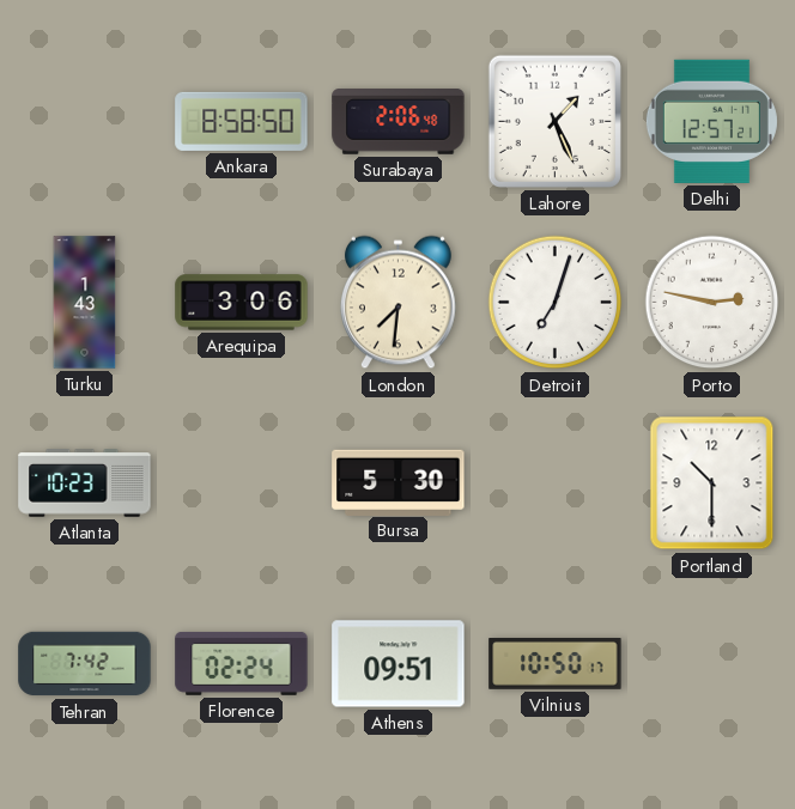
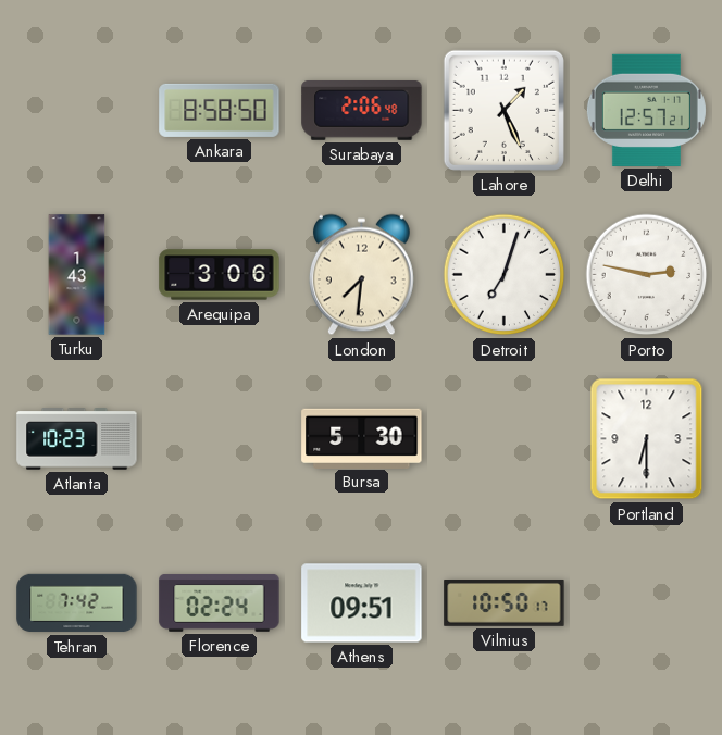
Portland: 10:30 -> 6:30 (647, 439)
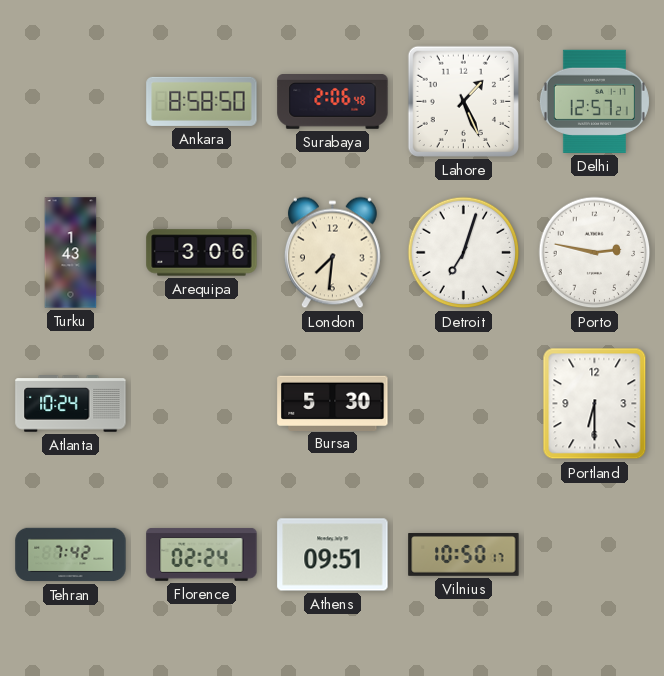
Atlanta: 10:23 -> 10:24 (71, 404)
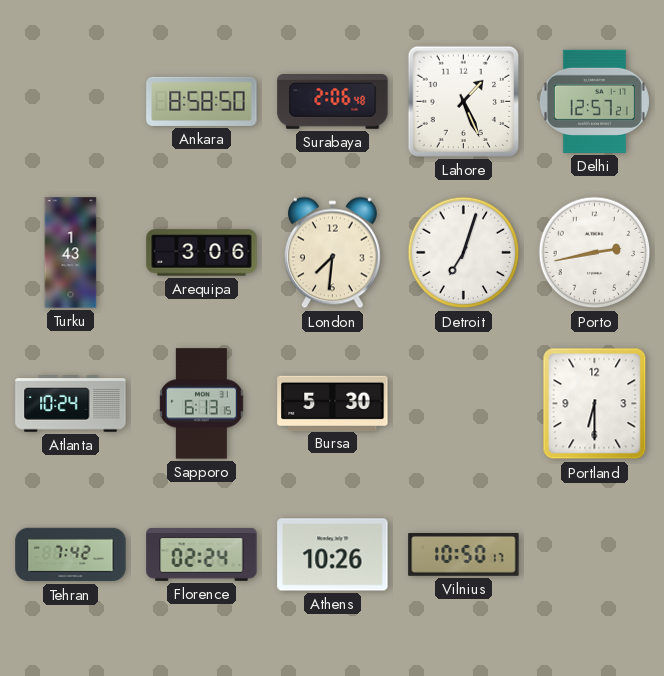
Porto: 2:47 -> 2:43 (595, 253)
Sapporo: none -> 6:13 (201, 404)
Athens: 09:51 -> 10:26 (333, 555)
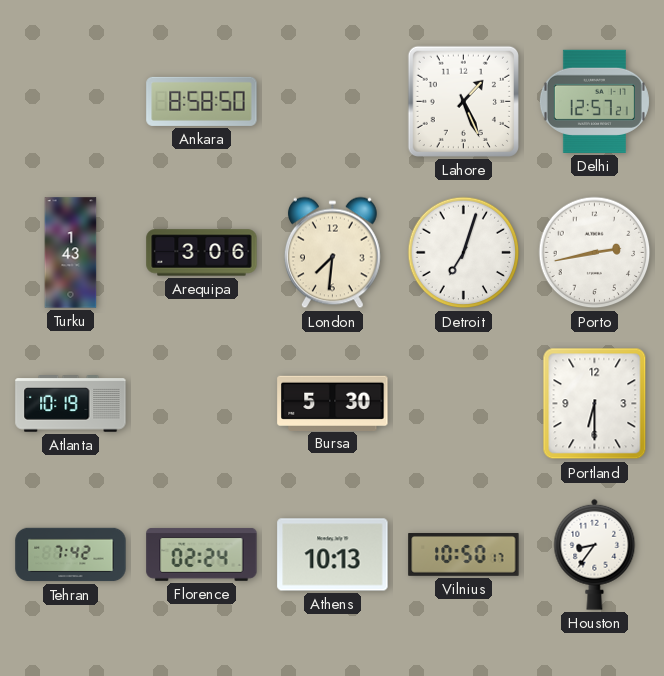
Surabaya: 2:06 -> none (333, 102)
Atlanta: 10:24 -> 10:19 (71, 404)
Sapporo: 6:13 -> none (201, 404)
Athens: 10:26 -> 10:13 (333, 555)
Houston: none -> 8:36 (595, 554)
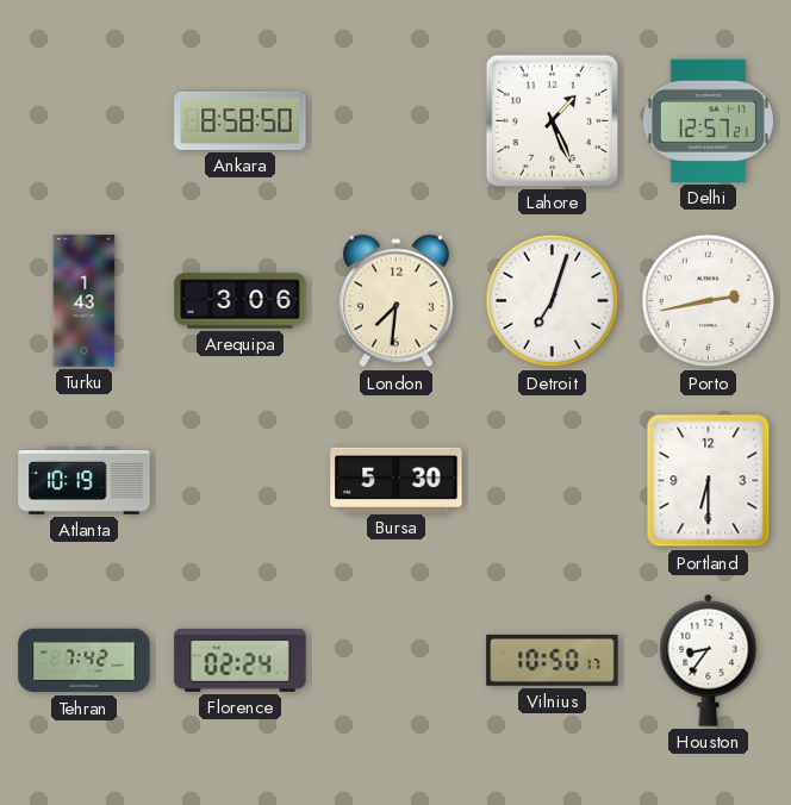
Athens: 10:13 -> none (333, 555)
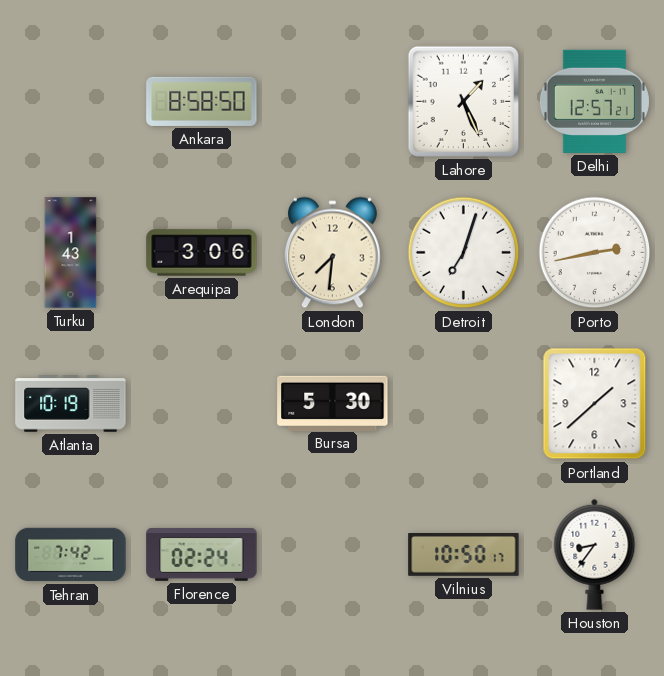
Portland: 6:30 -> 1:38 (595, 404)
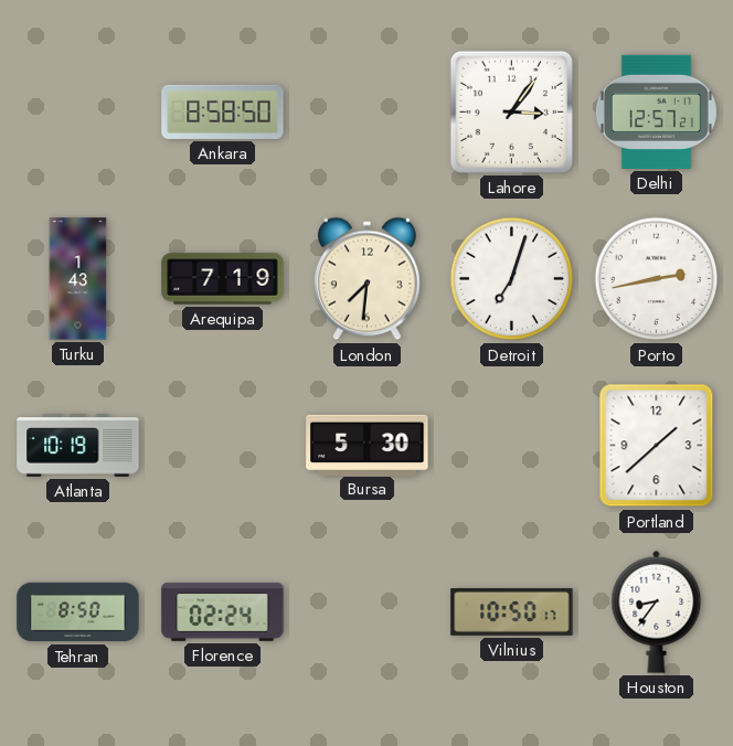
Lahore: 1:26 -> 3:06 (511, 111)
Arequipa: 3:06 -> 7:19 (223, 279)
Tehran: 7:42 -> 8:50 (78, 612)
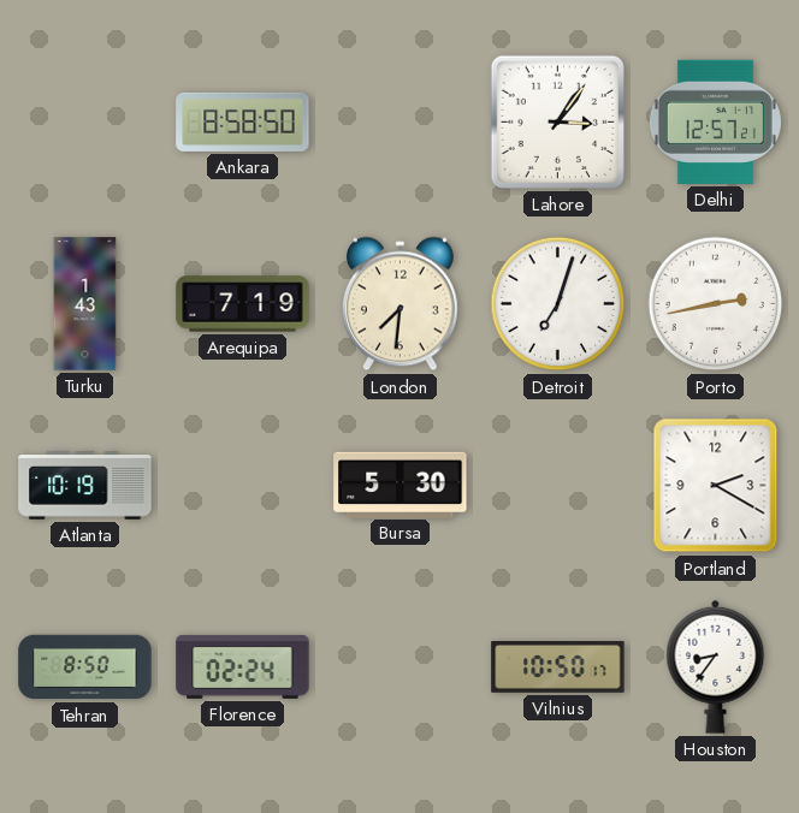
Portland: 1:38 -> 2:20 (716, 486)
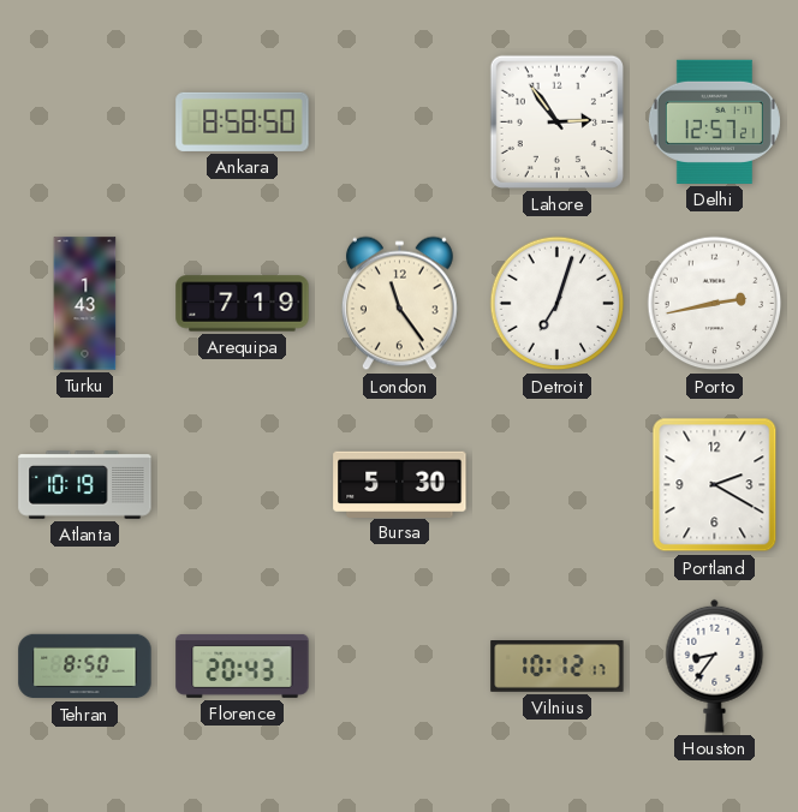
Lahore: 3:06 -> 2:54 (556, 121)
London: 7:31 -> 11:24 (399, 304)
Florence: 02:24 -> 20:43 (243, 665)
Vilnius: 10:50 -> 10:12 (558, 667)
